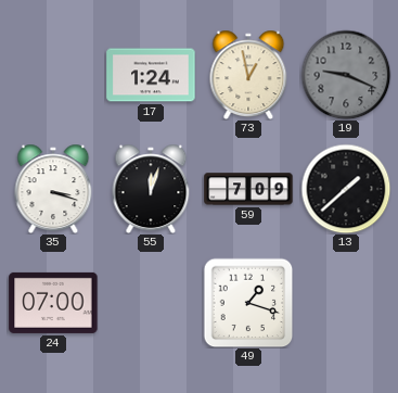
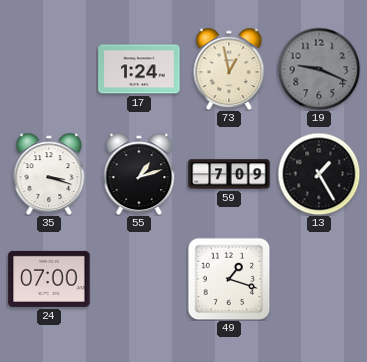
55: 12:03 -> 1:12 (139, 174)
13: 1:38 -> 1:25 (319, 174)
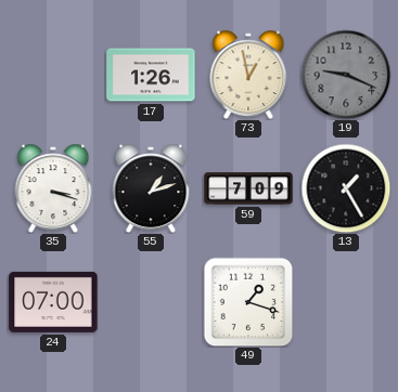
17: 1:24 -> 1:26 (151, 75)
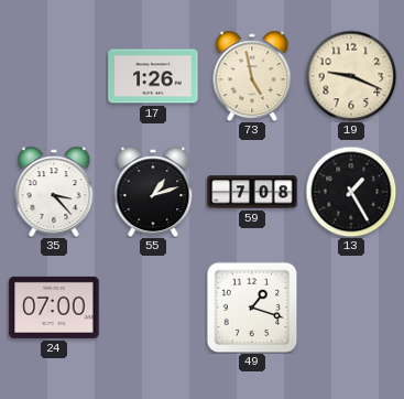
73: 12:58 -> 4:58 (252, 76)
19 dial: grey -> cream (351, 76)
35: 3:18 -> 3:23 (54, 192)
59: 7:09 -> 7:08 (252, 192)
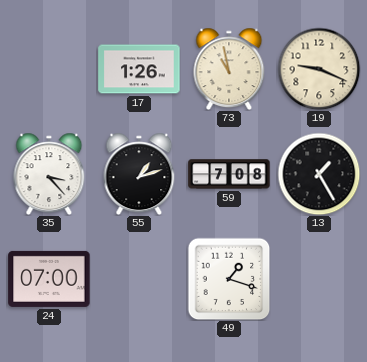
73: 4:58 -> 10:58 (229, 69)
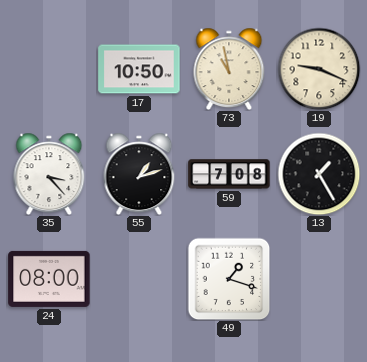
17: 1:26 -> 10:50 (139, 69)
24: 07:00 -> 08:00 (49, 279)
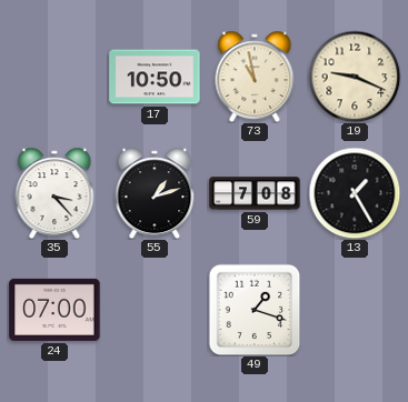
24: 08:00 -> 07:00 (54, 310)
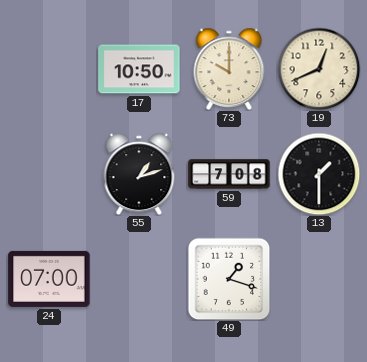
73: 10:58 -> 10:00 (229, 69)
19: 9:19 -> 12:41 (319, 69)
35: 3:23 -> none (54, 193)
13: 1:25 -> 1:30 (319, 174)
